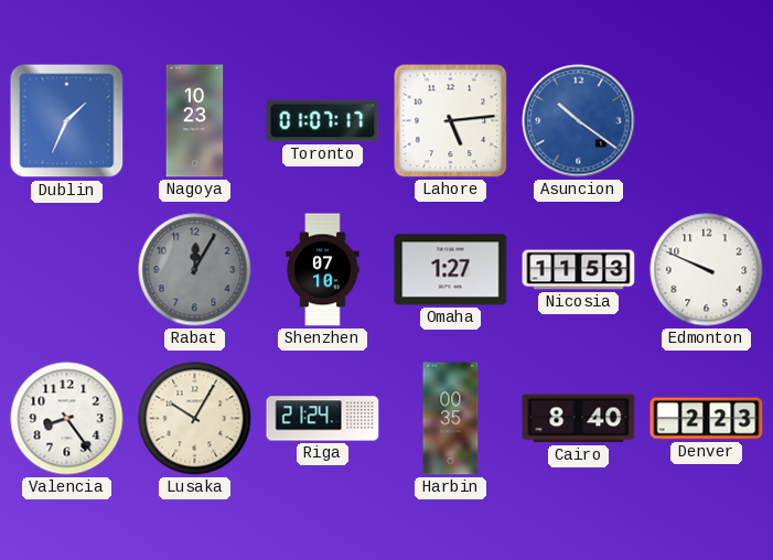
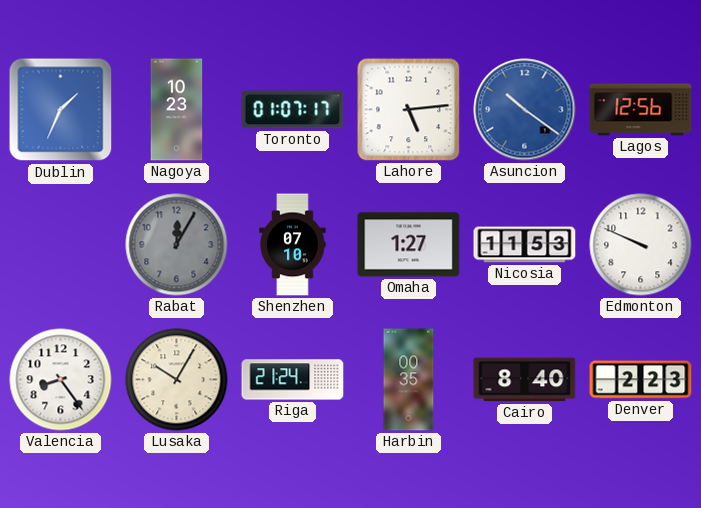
Lagos: none -> 12:56 (641, 110)
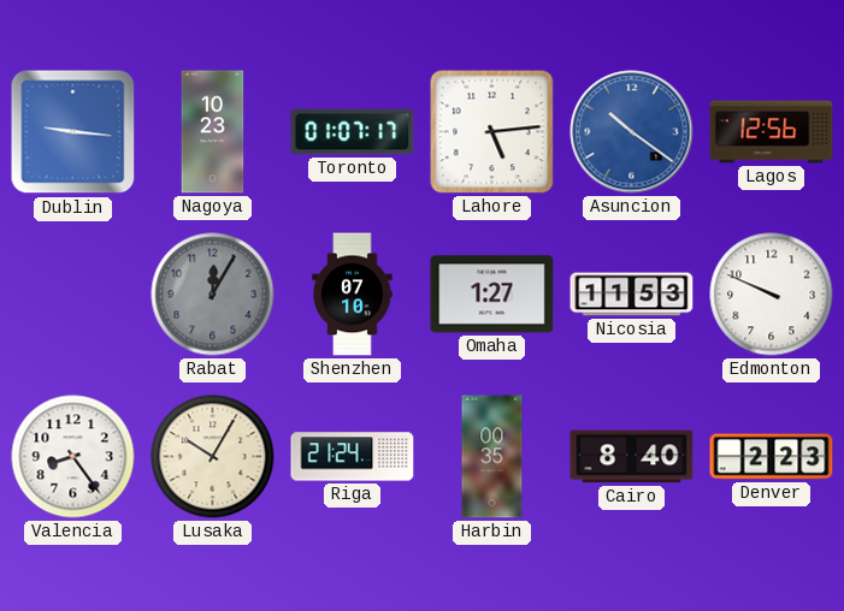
Dublin: 1:34 -> 9:16 (73, 132)
